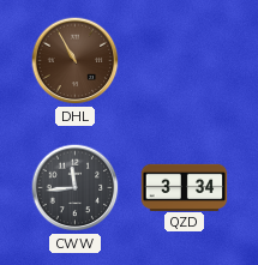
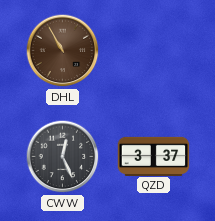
CWW: 11:44 -> 12:26 (63, 157)
QZD: 3:34 -> 3:37 (154, 156)
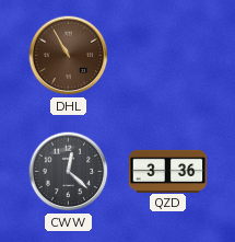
CWW: 12:26 -> 12:22 (69, 172)
QZD: 3:37 -> 3:36 (168, 171)
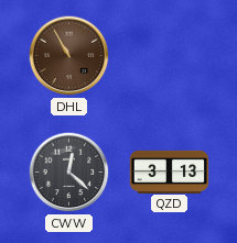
QZD: 3:36 -> 3:13 (170, 172)
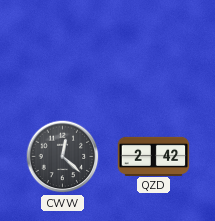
DHL: 10:55 -> none (69, 56)
QZD: 3:13 -> 2:42 (154, 156)
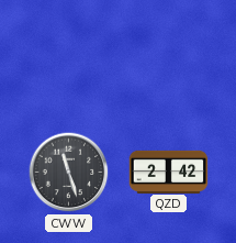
CWW: 12:22 -> 11:27 (69, 173)
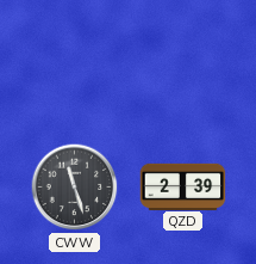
QZD: 2:42 -> 2:39 (183, 186)
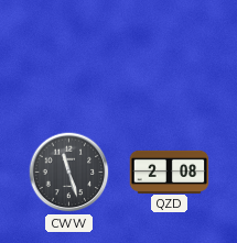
QZD: 2:39 -> 2:08 (170, 172)
